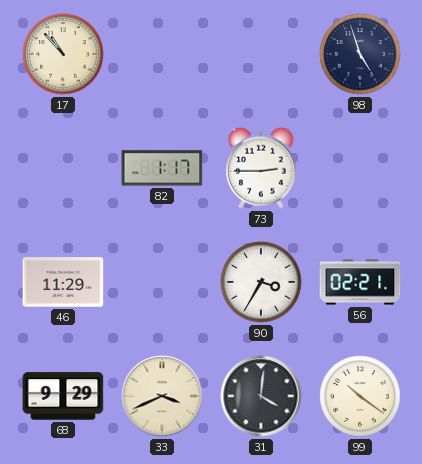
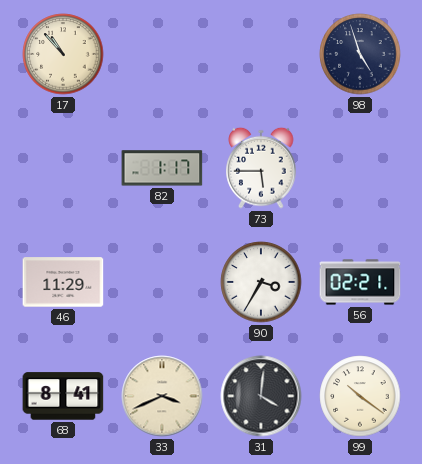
73: 2:45 -> 5:45 (261, 168)
68: 9:29 -> 8:41 (63, 396)
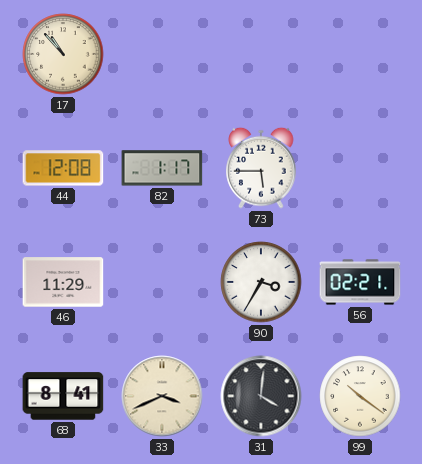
98: 4:57 -> none (360, 54)
44: none -> 12:08 (63, 168)
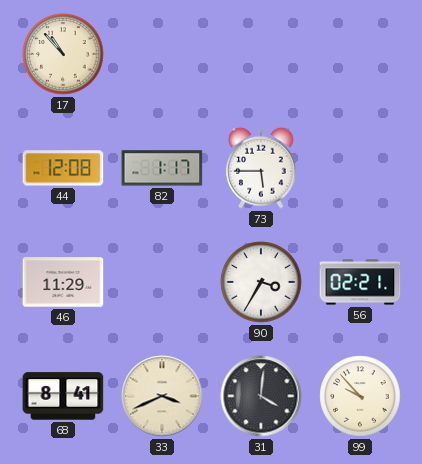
99: 10:21 -> 9:53 (360, 396)
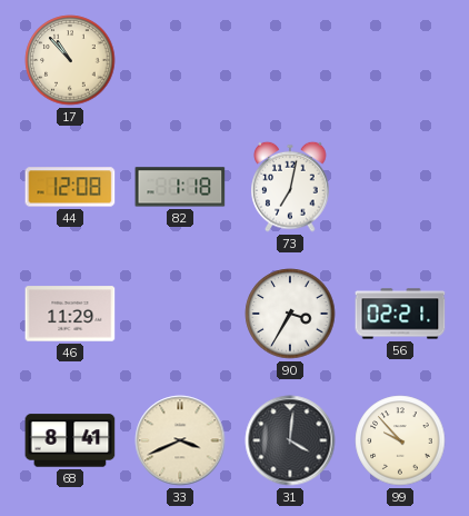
82: 1:17 -> 1:18 (180, 187)
73: 5:45 -> 7:02 (290, 187)
